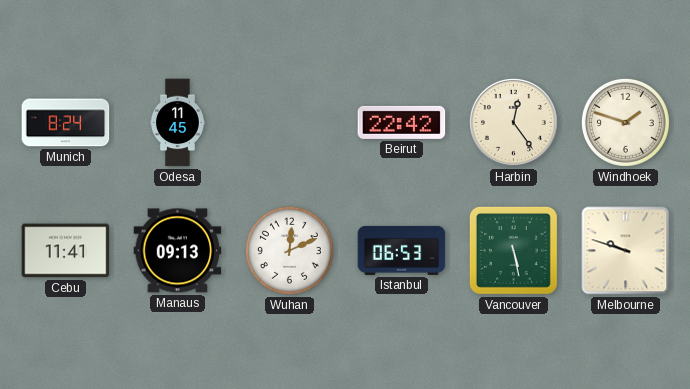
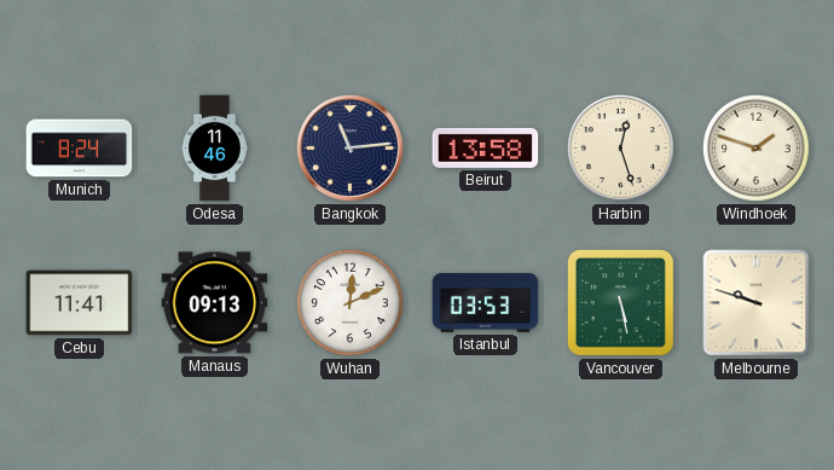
Odesa: 11:45 -> 11:46 (214, 149)
Bangkok: none -> 11:14 (349, 147)
Beirut: 22:42 -> 13:58 (486, 147)
Harbin: 12:24 -> 12:27 (620, 147)
Istanbul: 06:53 -> 03:53 (486, 302)
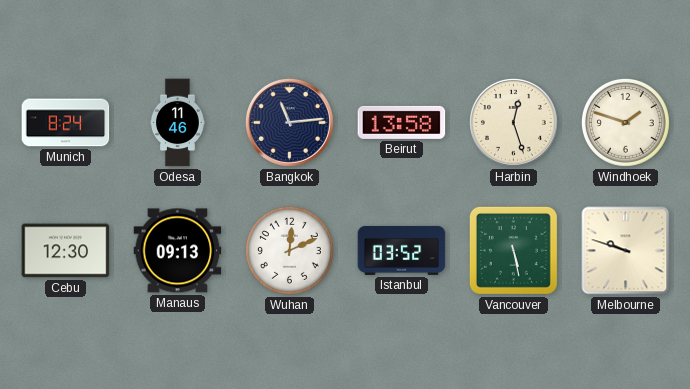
Cebu: 11:41 -> 12:30 (66, 251)
Istanbul: 03:53 -> 03:52 (402, 250)
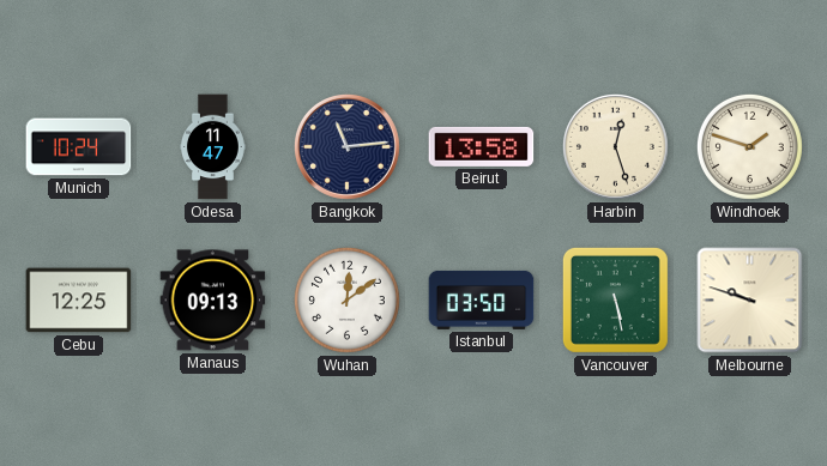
Munich: 8:24 -> 10:24 (79, 147)
Odesa: 11:46 -> 11:47 (212, 147)
Cebu: 12:30 -> 12:25 (79, 301)
Wuhan: 12:11 -> 12:09 (346, 299)
Istanbul: 03:52 -> 03:50 (482, 299)
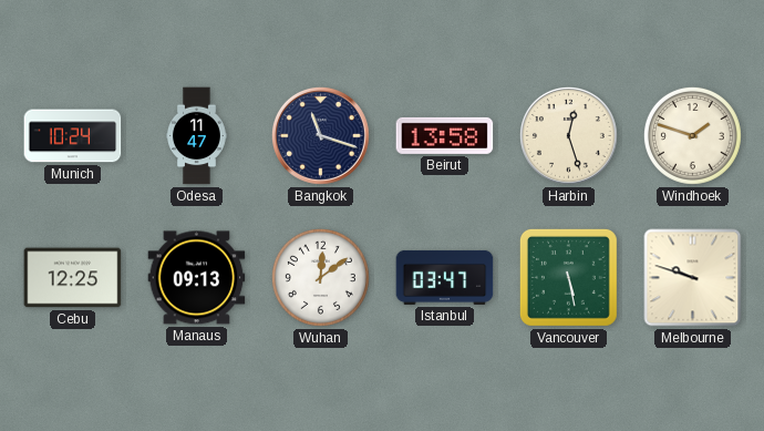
Bangkok: 11:14 -> 11:18 (320, 135)
Istanbul: 03:50 -> 03:47 (445, 277)
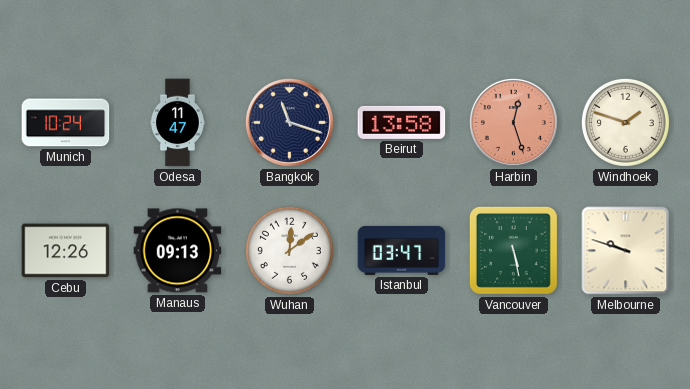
Harbin dial: cream -> salmon (513, 122)
Cebu: 12:25 -> 12:26 (66, 251)
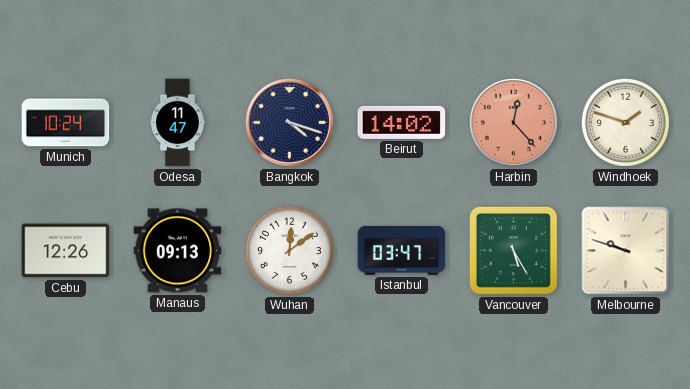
Bangkok: 11:18 -> 4:18 (289, 122)
Beirut: 13:58 -> 14:02 (402, 122)
Harbin: 12:27 -> 12:23 (513, 122)
Vancouver: 5:28 -> 5:25 (513, 250)
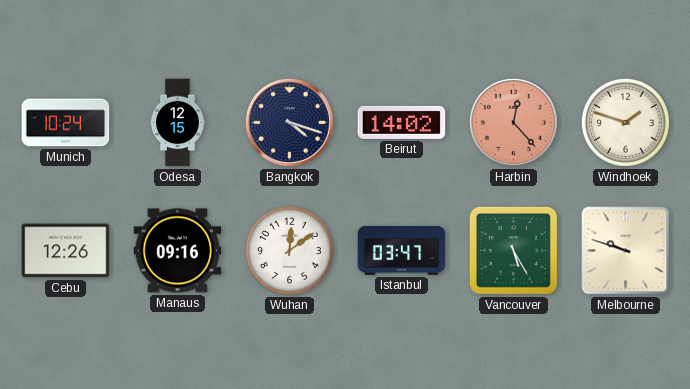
Odesa: 11:47 -> 12:15 (177, 123)
Manaus: 09:13 -> 09:16 (178, 251)
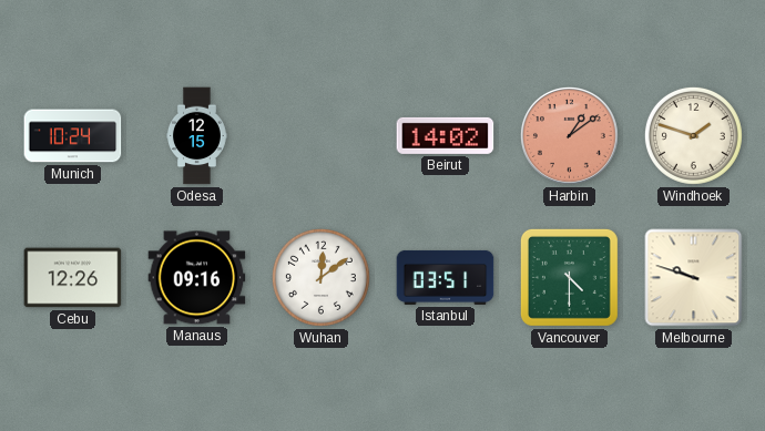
Bangkok: 4:18 -> none (289, 122)
Harbin: 12:23 -> 1:09 (569, 135)
Istanbul: 03:47 -> 03:51 (446, 277)
Vancouver: 5:25 -> 4:30 (569, 277)
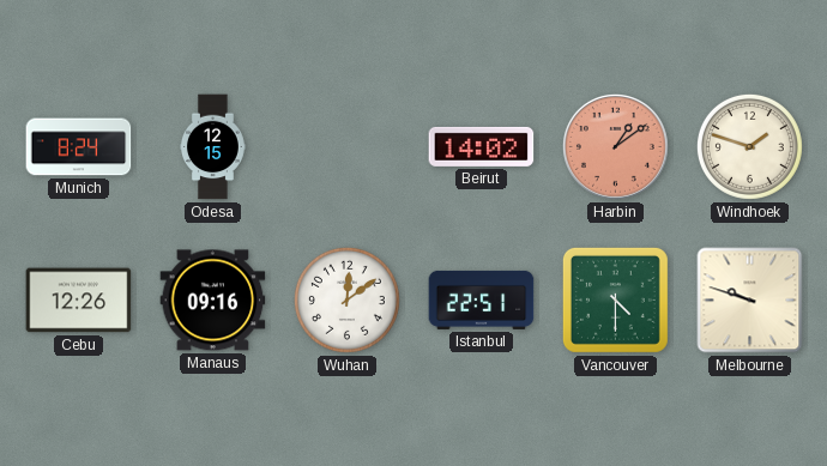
Munich: 10:24 -> 8:24 (79, 147)
Istanbul: 03:51 -> 22:51 (482, 299)
